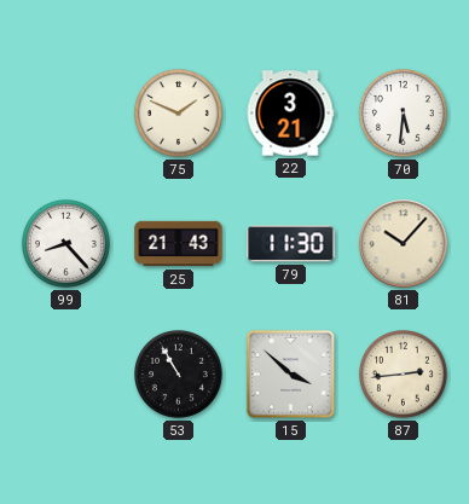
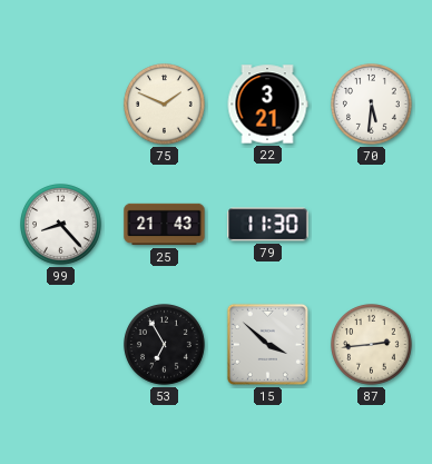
81: 10:07 -> none (404, 244)
53: 10:55 -> 6:55 (165, 345)
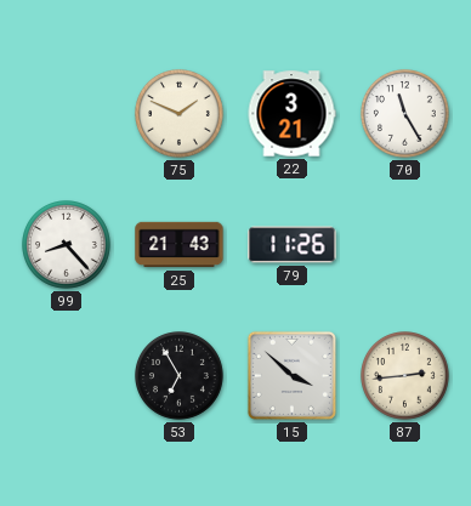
70: 5:31 -> 11:25 (405, 114)
79: 11:30 -> 11:26 (293, 245)
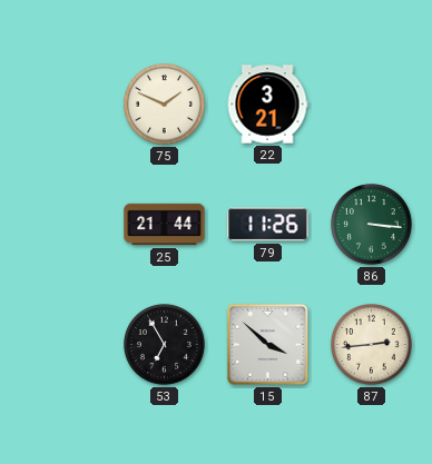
70: 11:25 -> none (405, 114)
99: 8:23 -> none (67, 245)
25: 21:43 -> 21:44 (165, 225)
86: none -> 3:16 (372, 225)
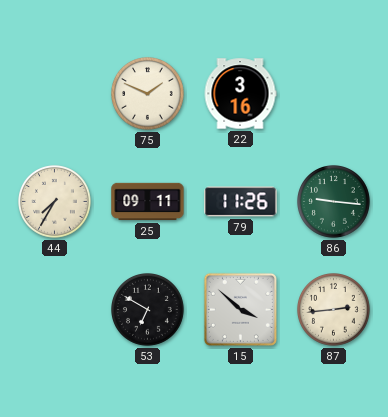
22: 3:21 -> 3:16 (240, 94)
44: none -> 7:35 (55, 202)
25: 21:44 -> 09:11 (148, 202)
86: 3:16 -> 9:16 (334, 202)
53: 6:55 -> 6:50 (148, 310)
